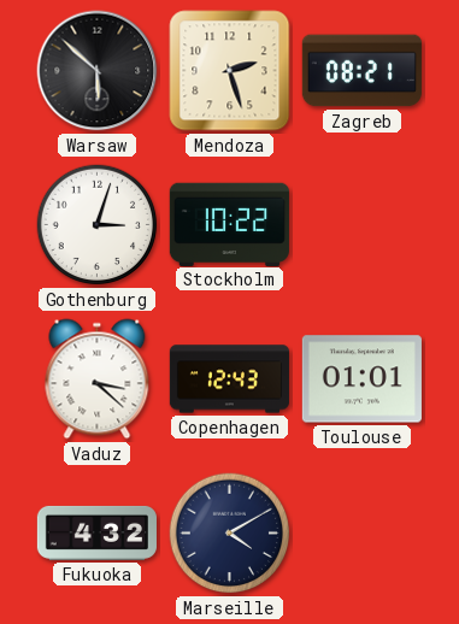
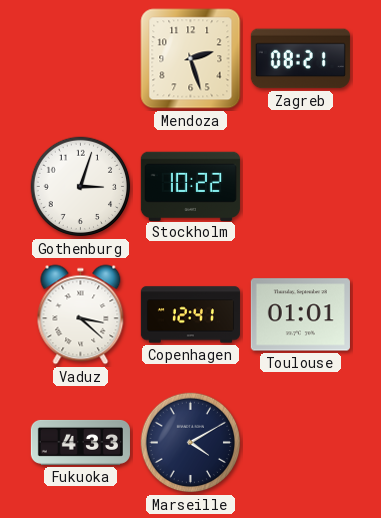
Warsaw: 5:52 -> none (98, 71)
Copenhagen: 12:43 -> 12:41 (190, 315)
Fukuoka: 4:32 -> 4:33 (80, 442)
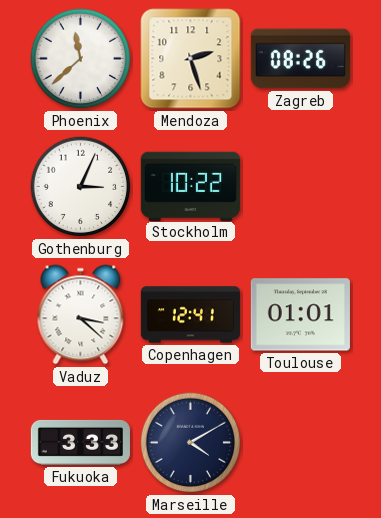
Phoenix: none -> 11:38 (81, 59)
Zagreb: 08:21 -> 08:26 (300, 59)
Gothenburg: 3:03 -> 3:04 (81, 187)
Fukuoka: 4:33 -> 3:33 (80, 442)
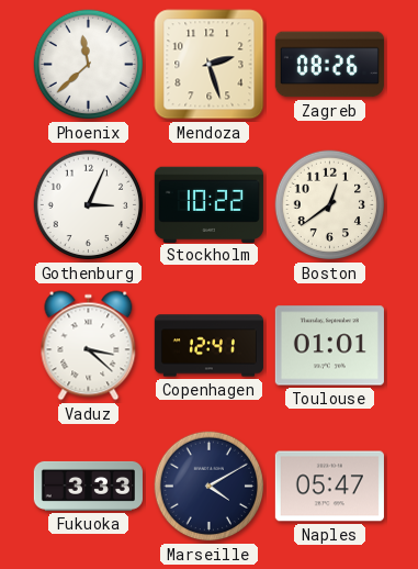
Boston: none -> 12:39 (330, 205)
Naples: none -> 05:47 (329, 487)
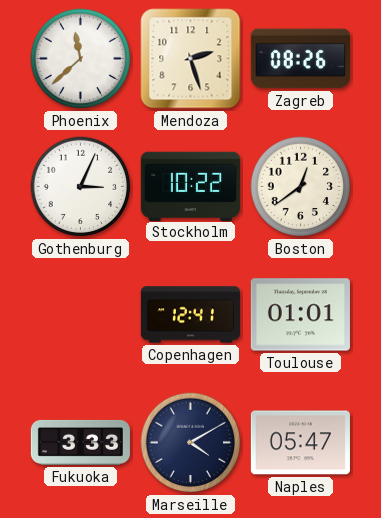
Vaduz: 3:22 -> none (89, 346)
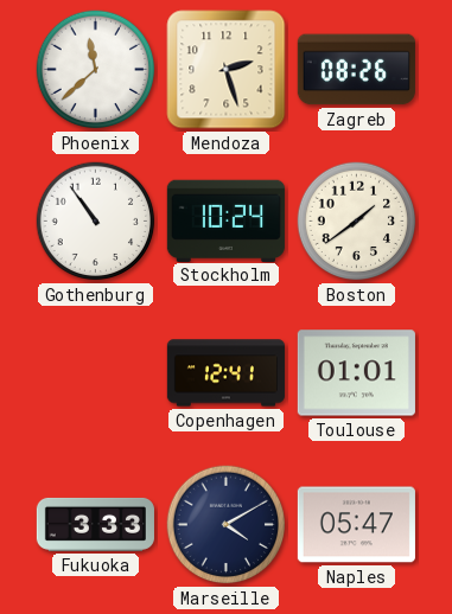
Gothenburg: 3:04 -> 10:54 (96, 222)
Stockholm: 10:22 -> 10:24 (225, 220)
Boston: 12:39 -> 1:39 (357, 222)
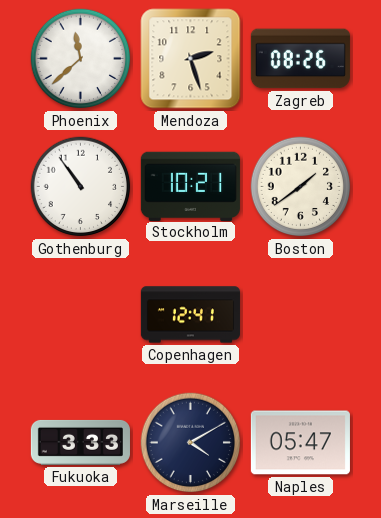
Stockholm: 10:24 -> 10:21 (190, 186)
Toulouse: 01:01 -> none (356, 373)
